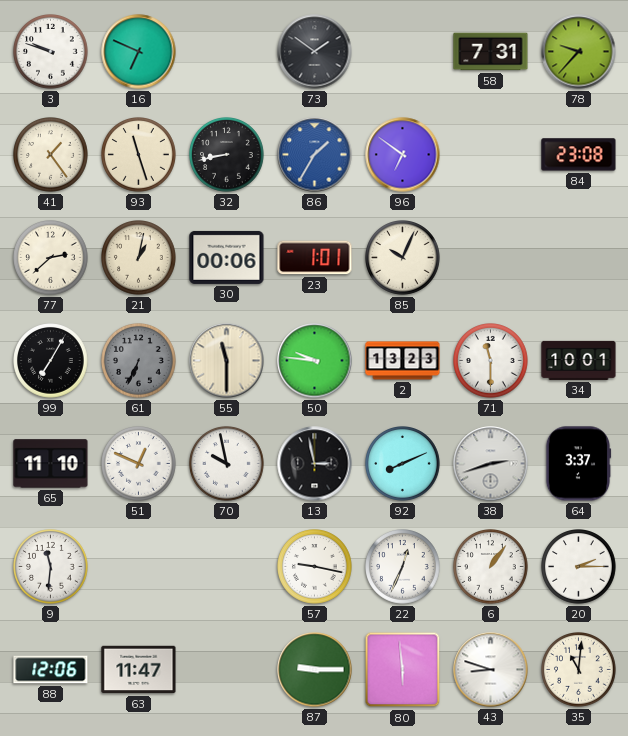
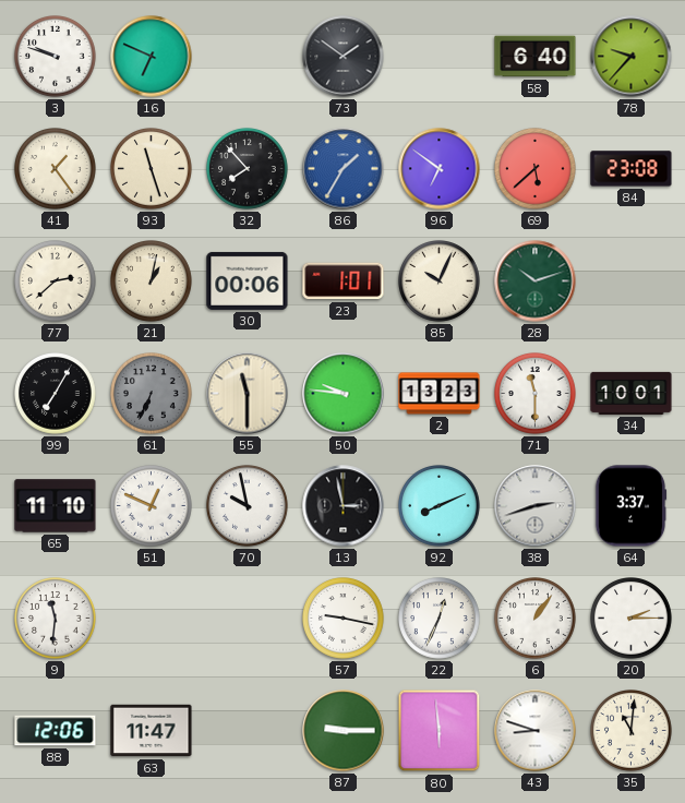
58: 7:31 -> 6:40 (536, 57)
32: 8:43 -> 7:53 (248, 169)
69: none -> 5:38 (536, 169)
28: none -> 10:12 (536, 281)
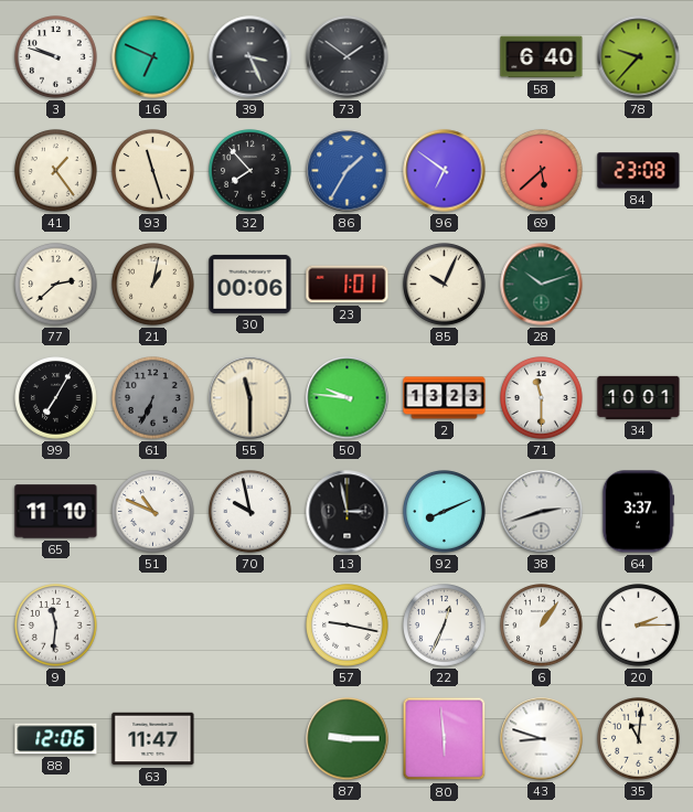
39: none -> 3:26 (250, 57)
51: 12:49 -> 10:49 (153, 512)
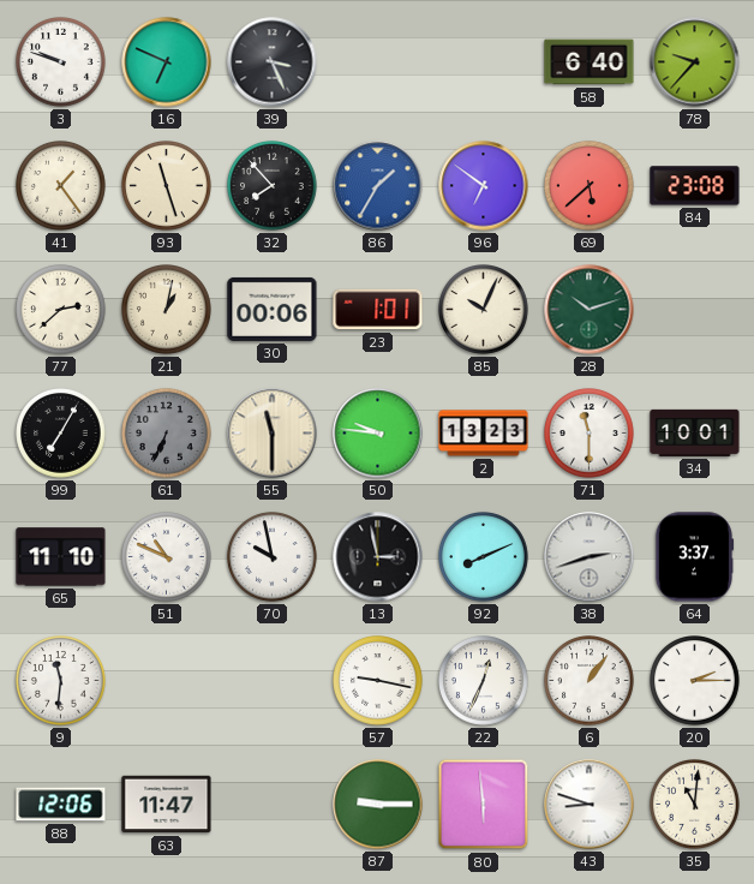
73: 1:51 -> none (348, 57)
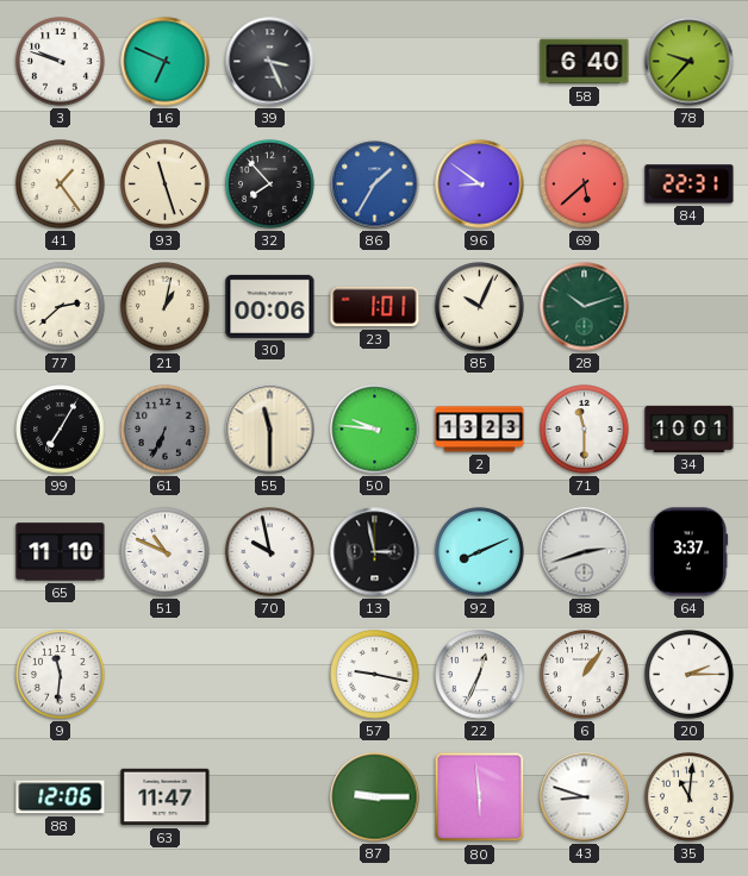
96: 6:51 -> 8:51 (480, 184)
84: 23:08 -> 22:31 (690, 184)
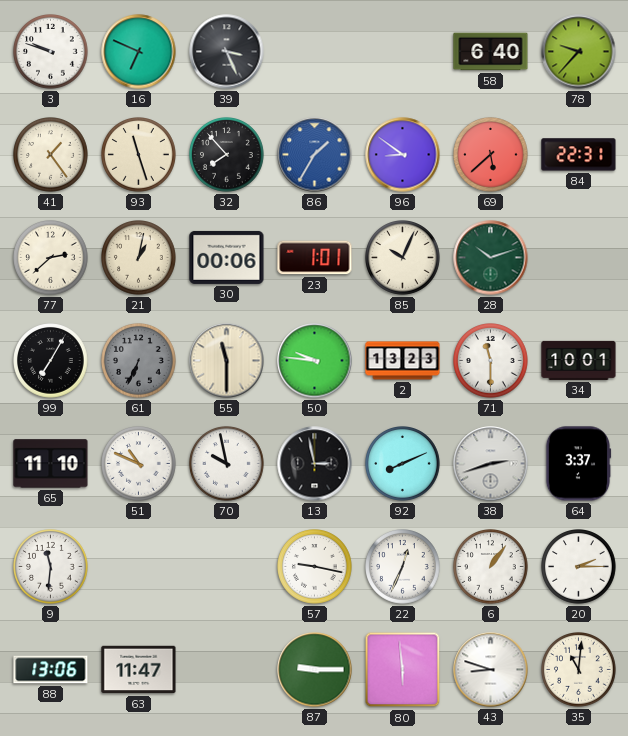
88: 12:06 -> 13:06 (51, 670)
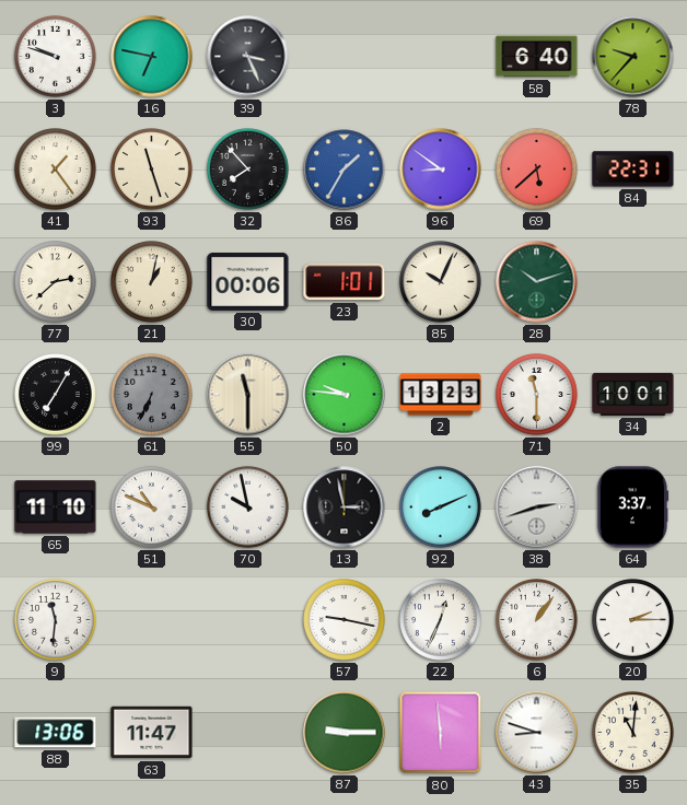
16: 6:49 -> 6:47 (152, 57)
